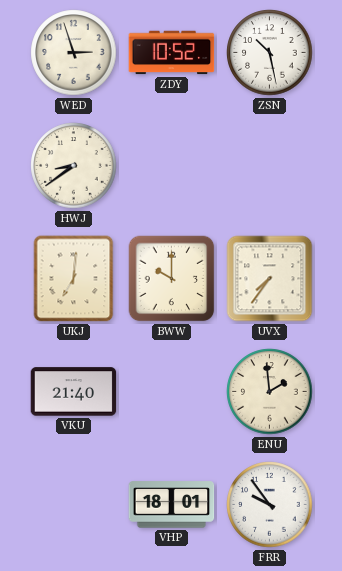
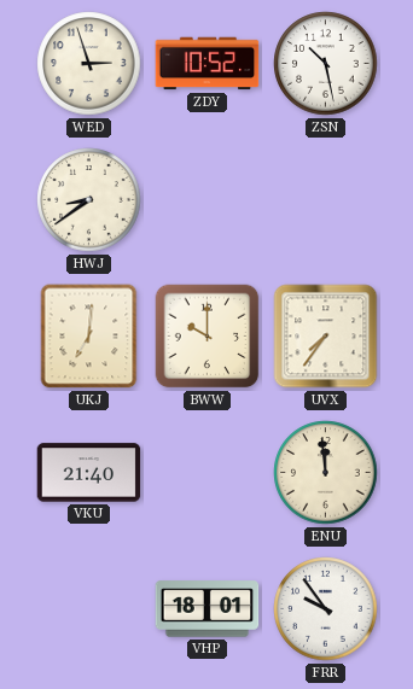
ENU: 1:59 -> 11:59 (326, 473)
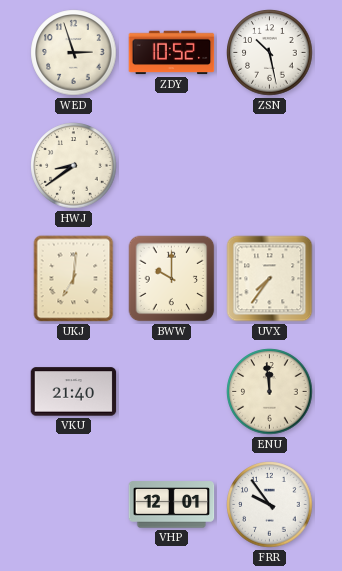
VHP: 18:01 -> 12:01 (172, 505)
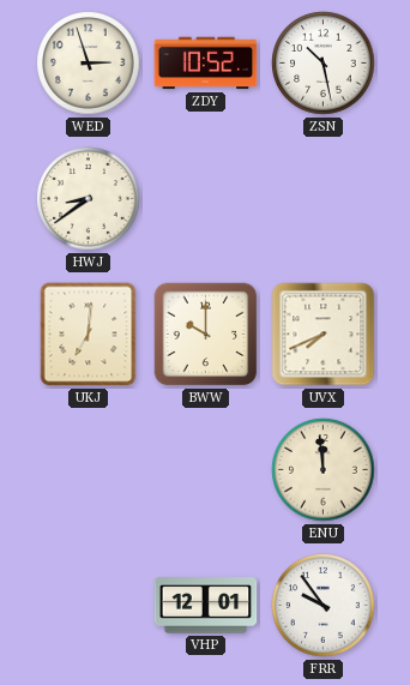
UVX: 7:36 -> 7:41 (324, 335)
VKU: 21:40 -> none (74, 392)
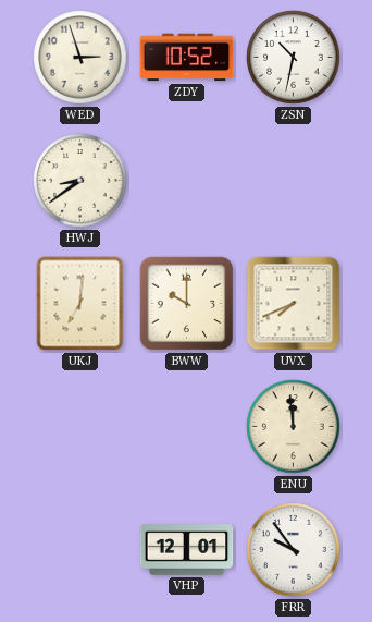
ZSN: 10:28 -> 10:32 (294, 58)
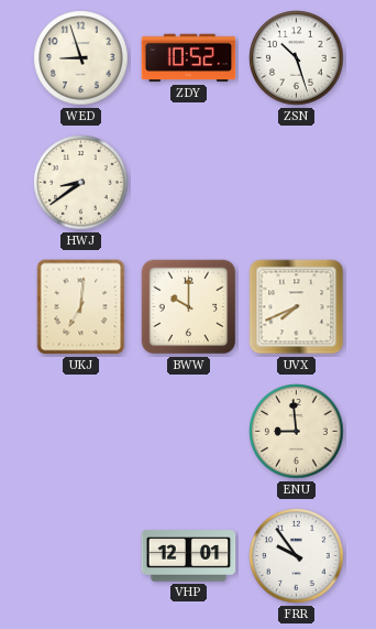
WED: 2:57 -> 8:57 (81, 58)
ZSN: 10:32 -> 10:27 (297, 58)
ENU: 11:59 -> 8:59 (297, 432)
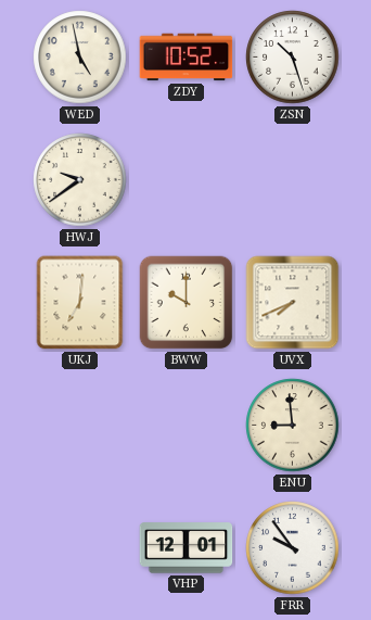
WED: 8:57 -> 4:58 (80, 58)
HWJ: 8:39 -> 9:39 (80, 180)
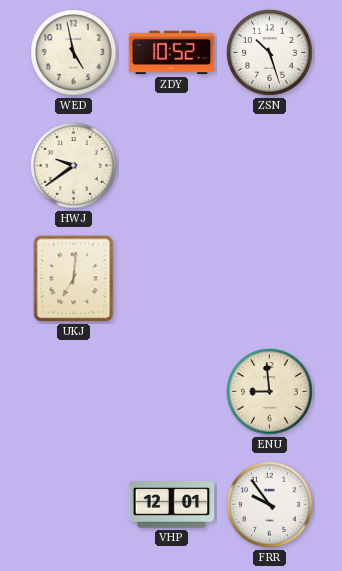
BWW: 10:00 -> none (187, 303)
UVX: 7:41 -> none (293, 303)
